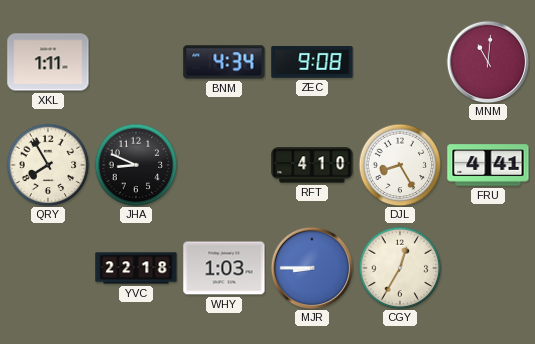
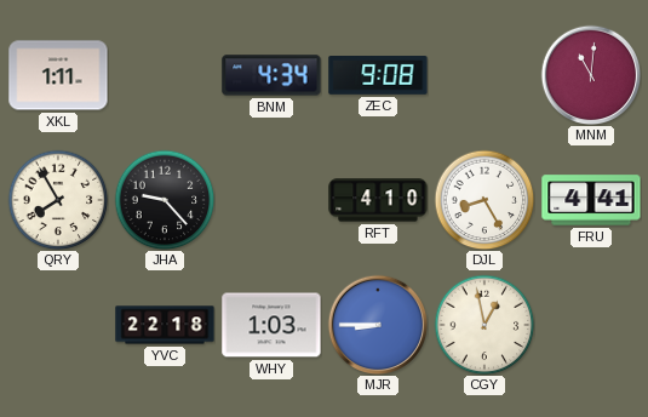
JHA: 8:49 -> 9:23 (165, 200)
CGY: 12:35 -> 12:58 (484, 325)
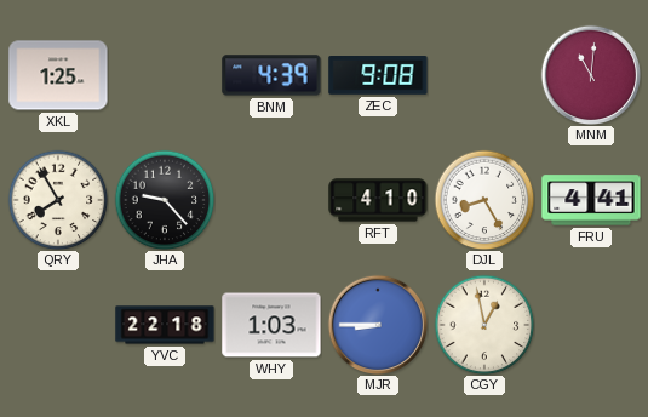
XKL: 1:11 -> 1:25 (58, 75)
BNM: 4:34 -> 4:39 (271, 75)
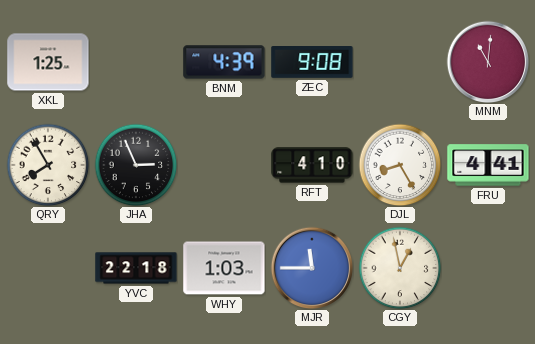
JHA: 9:23 -> 2:56 (136, 165)
MJR: 8:45 -> 11:45 (312, 268)
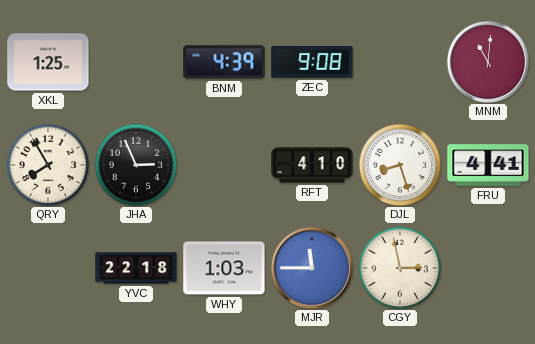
DJL: 8:25 -> 8:27 (400, 165)
CGY: 12:58 -> 2:58 (400, 268)
